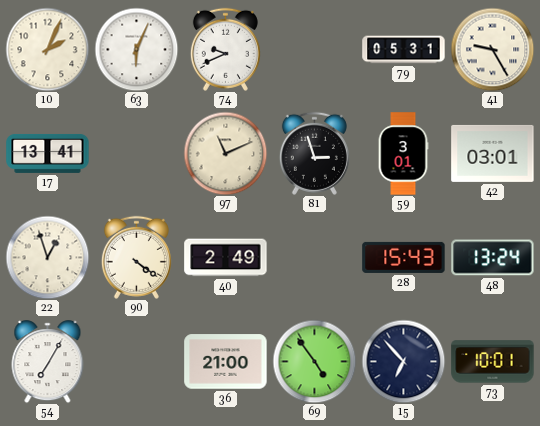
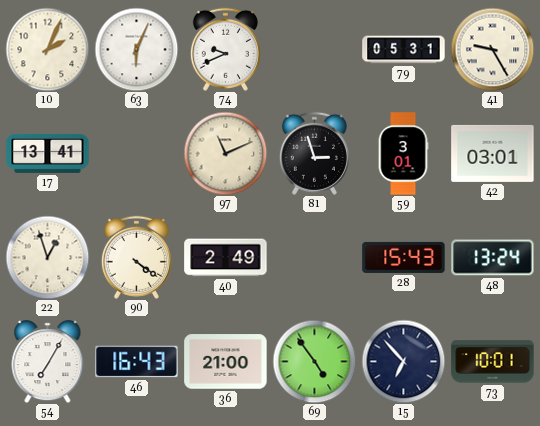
46: none -> 16:43 (137, 362)
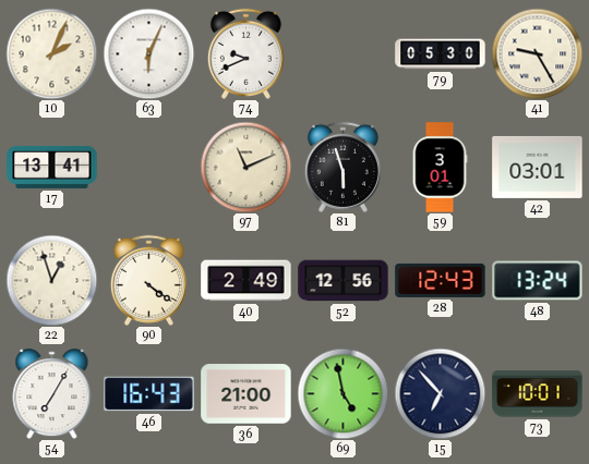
79: 05:31 -> 05:30 (441, 54)
81: 2:57 -> 5:57 (342, 167)
52: none -> 12:56 (344, 281)
28: 15:43 -> 12:43 (441, 280)
69: 4:54 -> 4:58 (342, 393)
